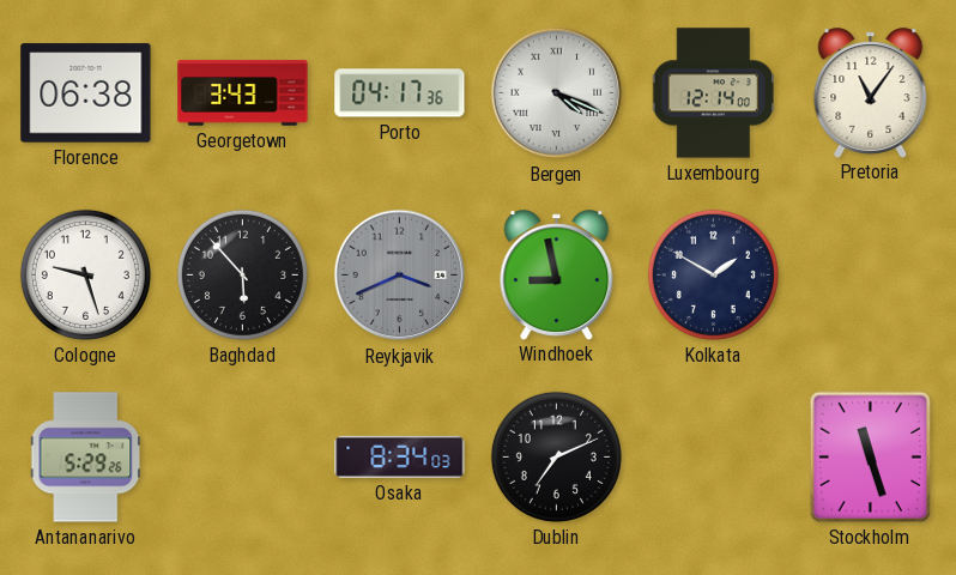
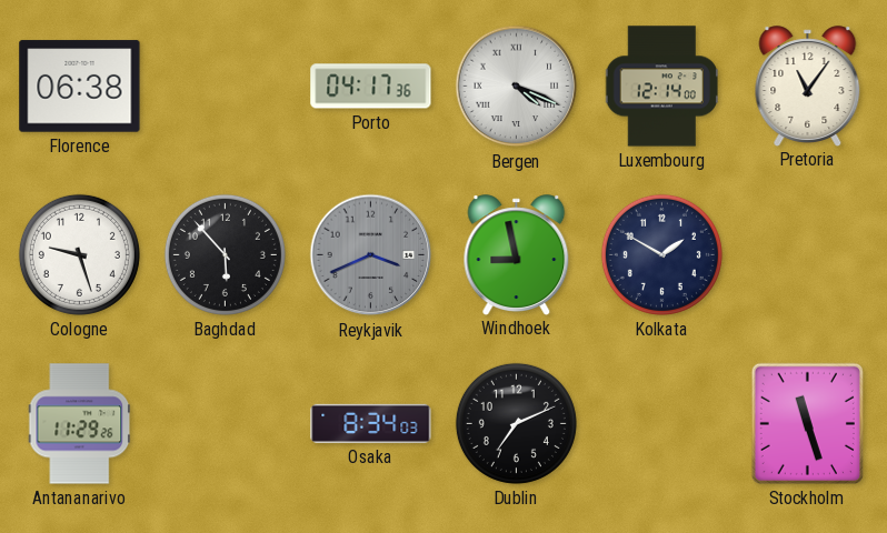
Georgetown: 3:43 -> none (243, 93)
Antananarivo: 5:29 -> 11:29 (80, 424)
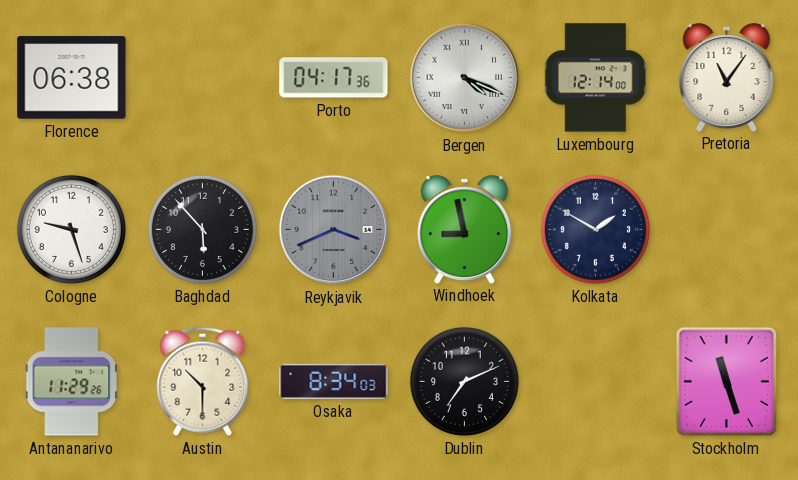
Austin: none -> 10:30 (203, 381)
